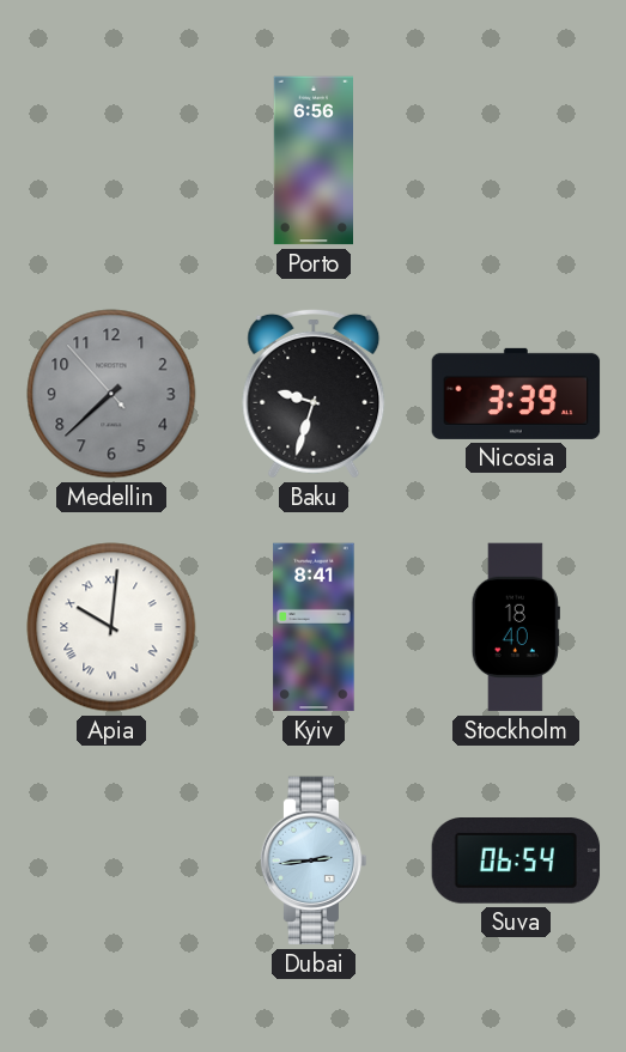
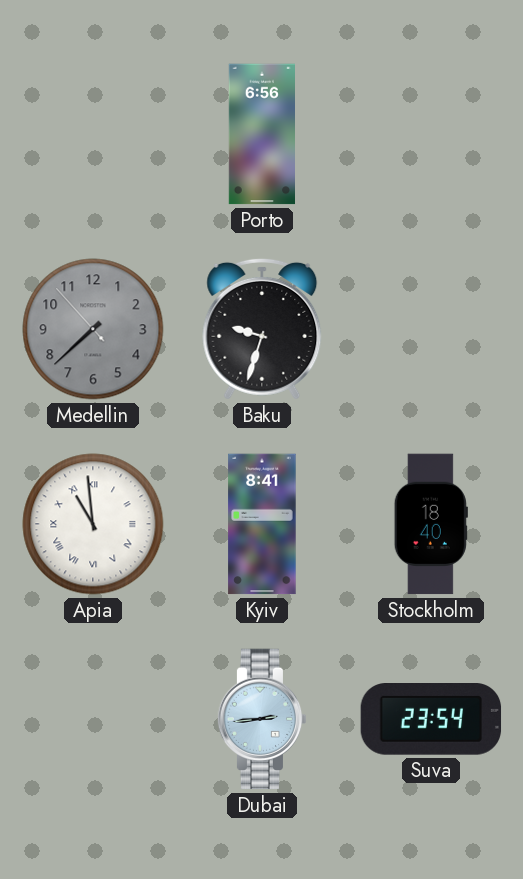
Nicosia: 3:39 -> none (516, 394)
Apia: 10:01 -> 10:59 (93, 524)
Suva: 06:54 -> 23:54 (431, 719)
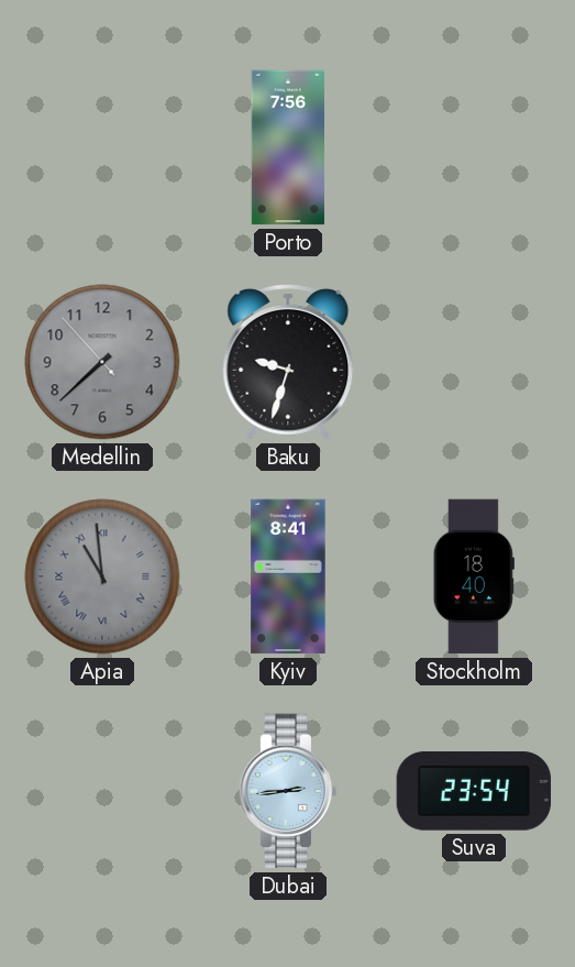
Porto: 6:56 -> 7:56 (287, 147)
Apia dial: white -> grey (102, 576)
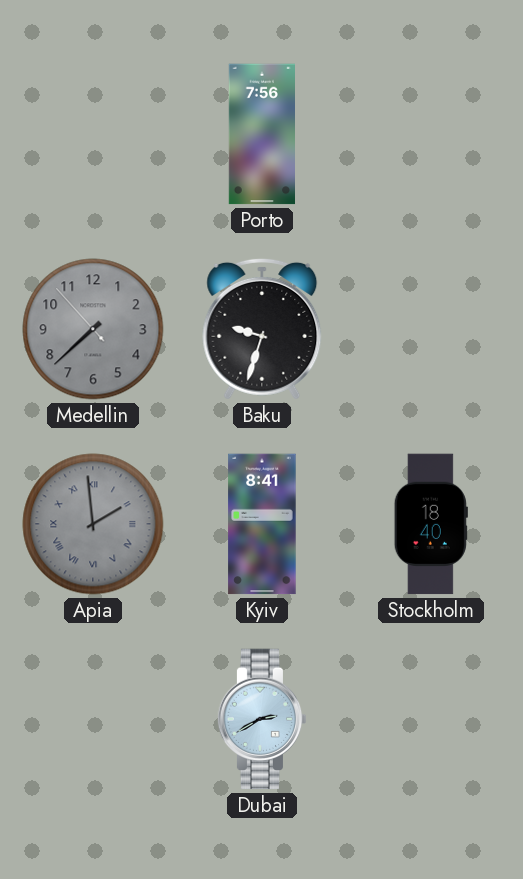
Apia: 10:59 -> 1:59 (93, 524)
Dubai: 2:44 -> 2:40 (262, 719)
Suva: 23:54 -> none (474, 791)
